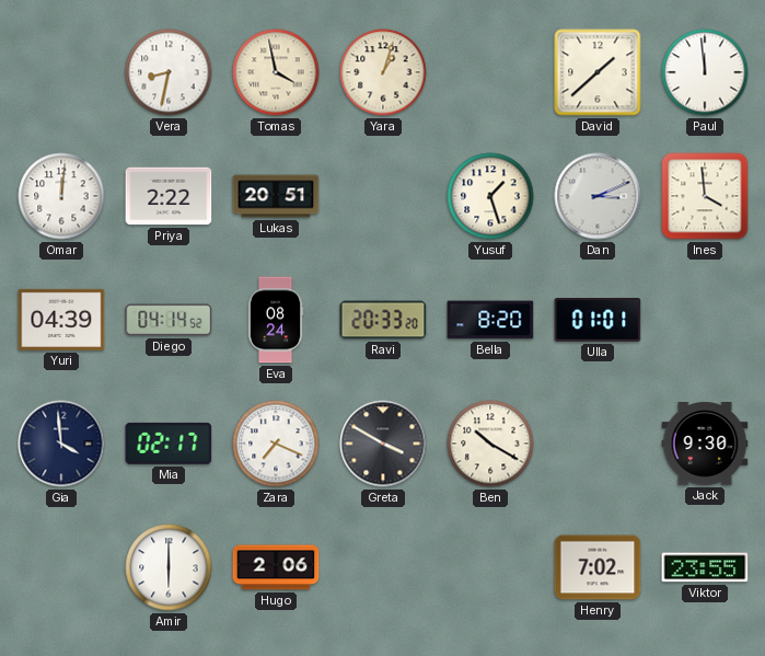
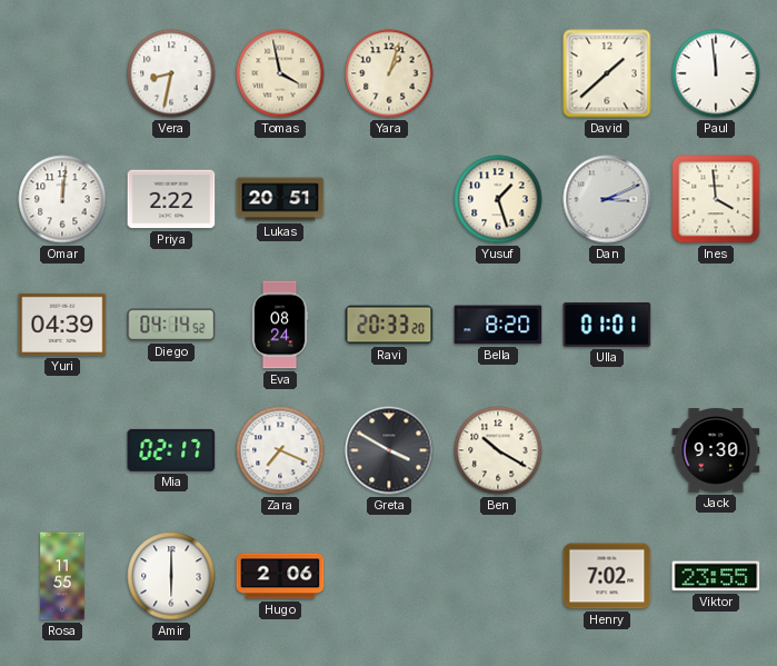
Gia: 3:59 -> none (61, 444)
Rosa: none -> 11:55 (62, 576)
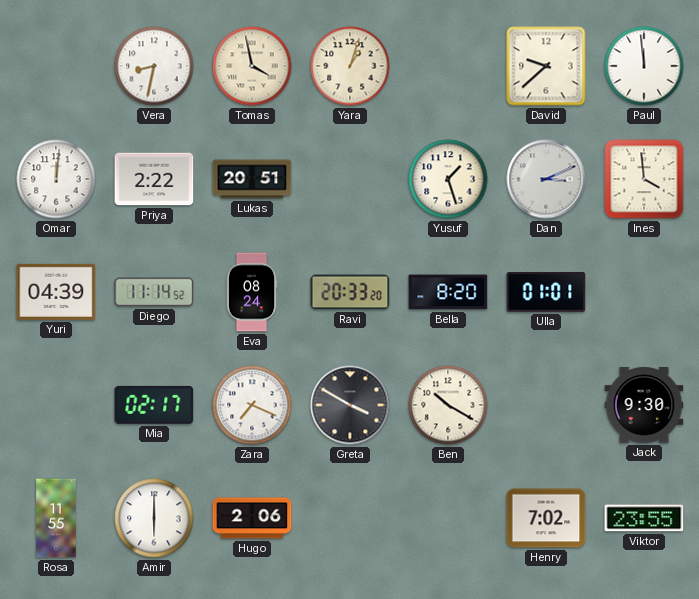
David: 1:38 -> 9:38 (546, 66)
Diego: 04:14 -> 11:14 (154, 292)
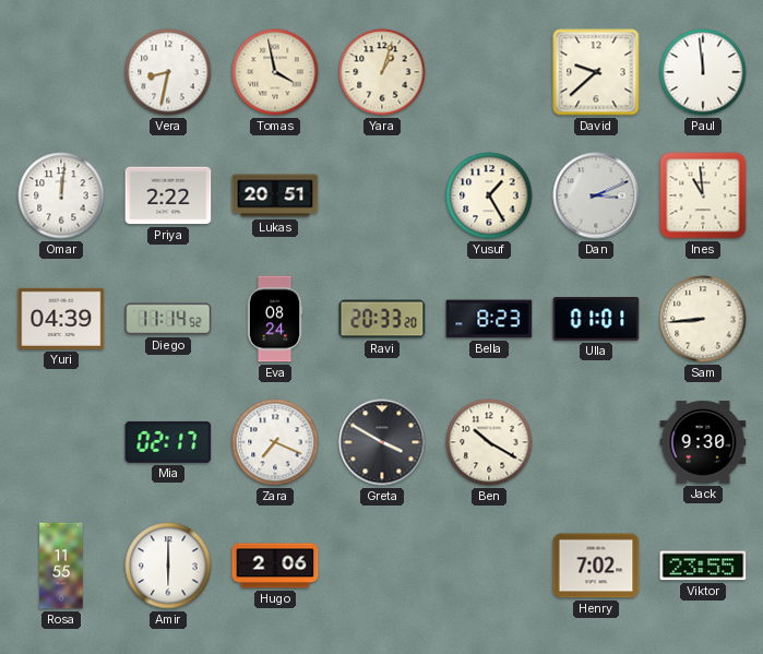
Yusuf: 1:27 -> 1:25 (489, 195)
Ines: 3:59 -> 10:59 (703, 195)
Bella: 8:20 -> 8:23 (489, 319)
Sam: none -> 8:44 (703, 319)
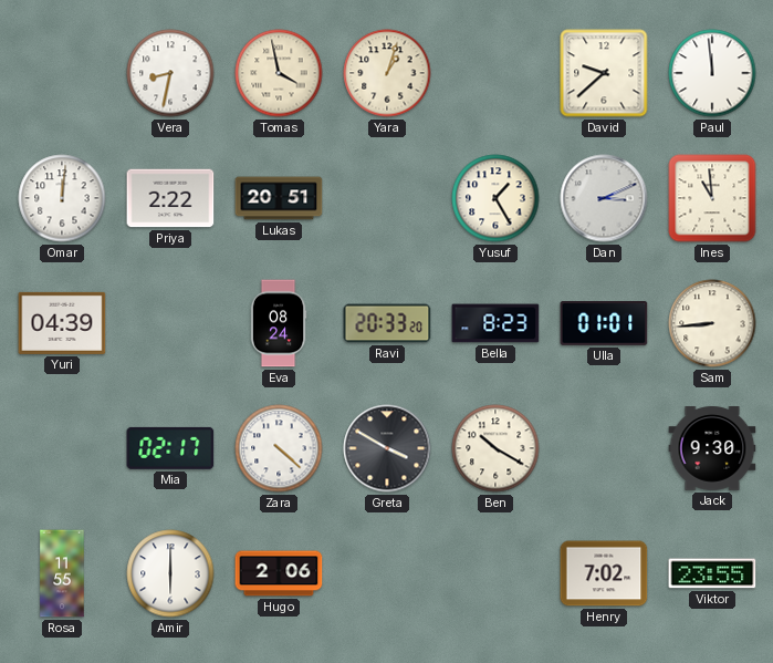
Diego: 11:14 -> none (168, 319)
Zara: 7:19 -> 4:22 (279, 448)
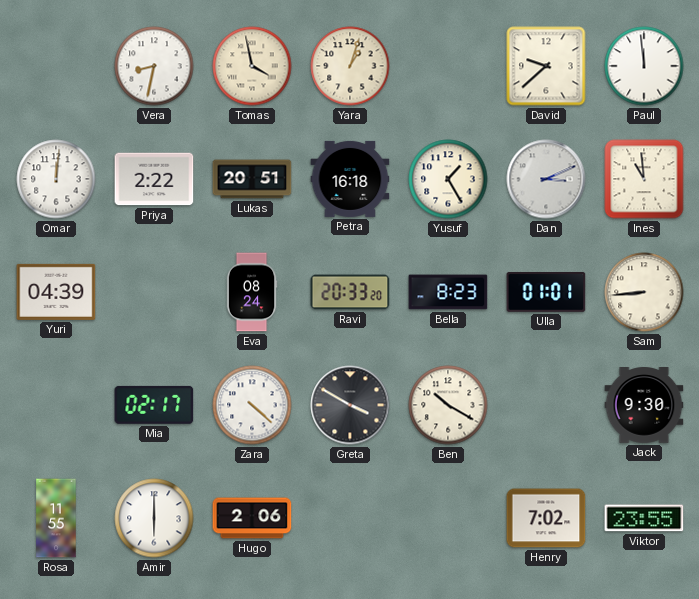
Petra: none -> 16:18 (350, 179)
